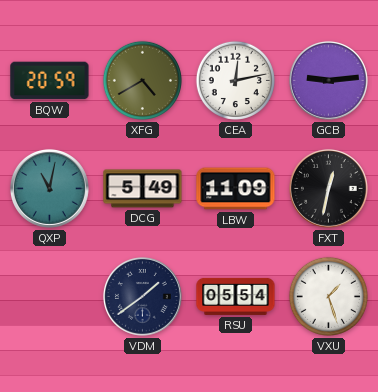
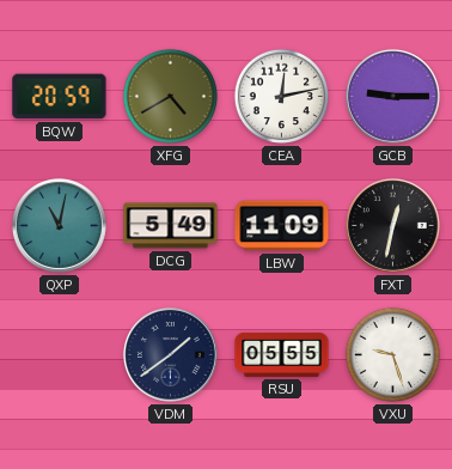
GCB: 9:14 -> 9:15 (392, 96)
RSU: 05:54 -> 05:55 (282, 354)
VXU: 1:27 -> 9:27 (392, 354)
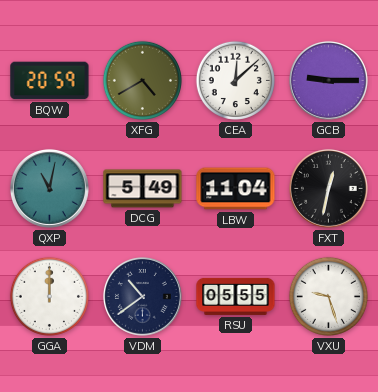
CEA: 12:13 -> 12:08 (235, 80)
LBW: 11:09 -> 11:04 (236, 189)
GGA: none -> 12:00 (49, 296)
VDM: 1:39 -> 10:39 (142, 296)
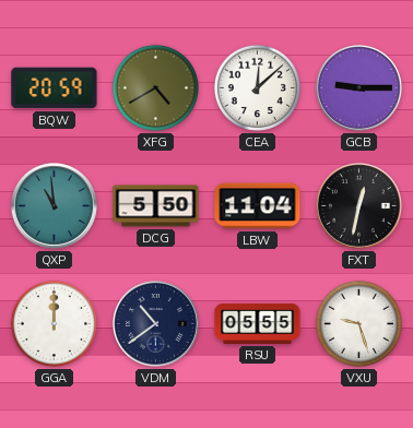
QXP: 11:02 -> 10:59 (54, 205)
DCG: 5:49 -> 5:50 (156, 206)
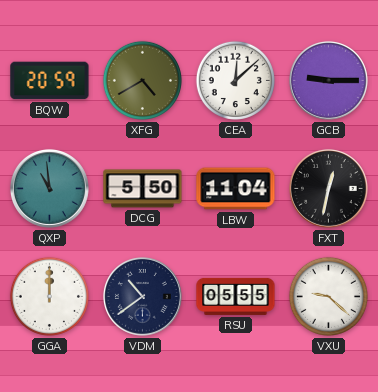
VXU: 9:27 -> 9:22 (328, 296)
